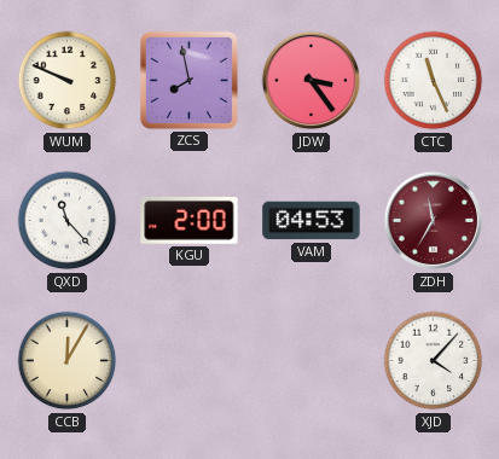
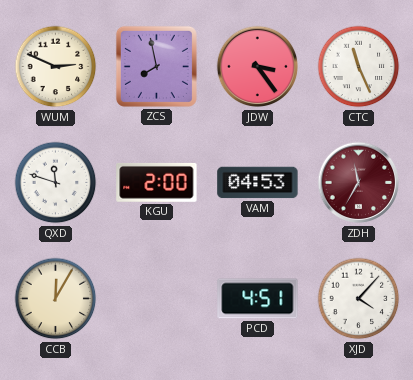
WUM: 9:49 -> 2:49 (56, 67)
QXD: 11:23 -> 11:48 (56, 183)
PCD: none -> 4:51 (258, 299)
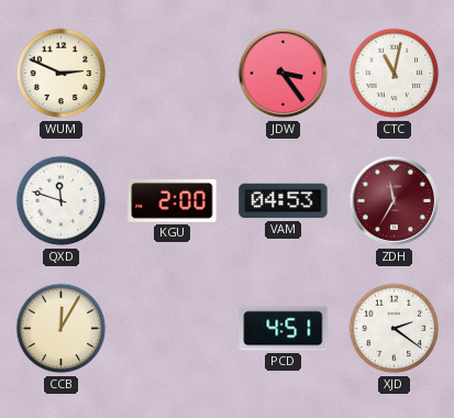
ZCS: 7:58 -> none (156, 66)
CTC: 11:26 -> 11:02 (395, 74)
XJD: 4:07 -> 2:21 (395, 329)
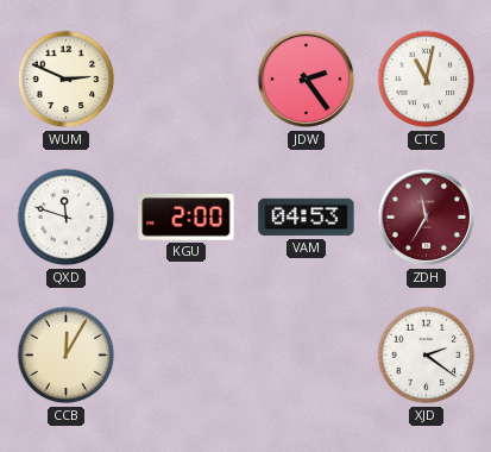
JDW: 3:24 -> 2:24 (307, 80)
PCD: 4:51 -> none (284, 329)
